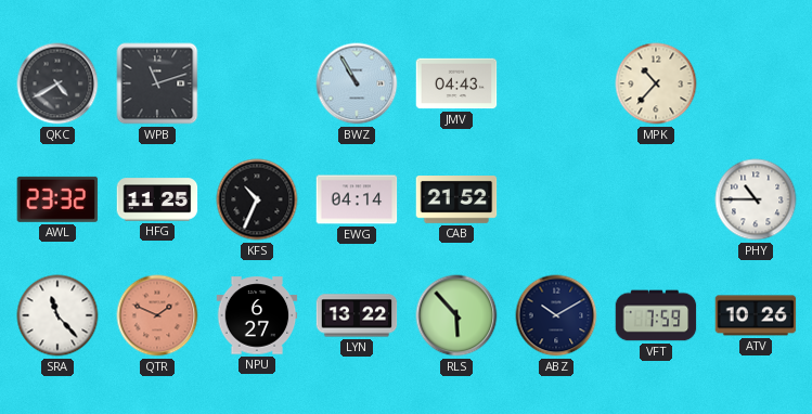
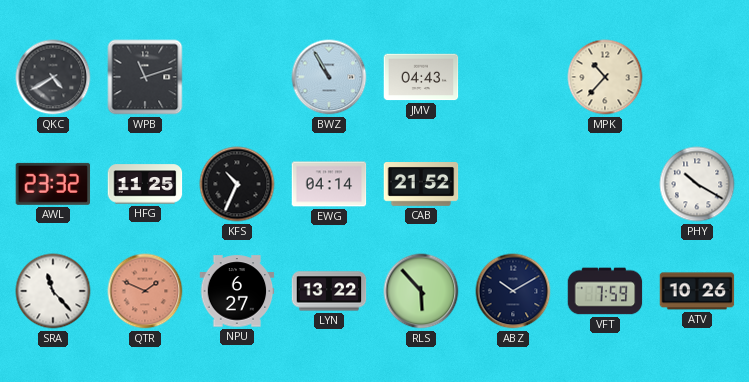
PHY: 10:45 -> 10:20 (697, 184)
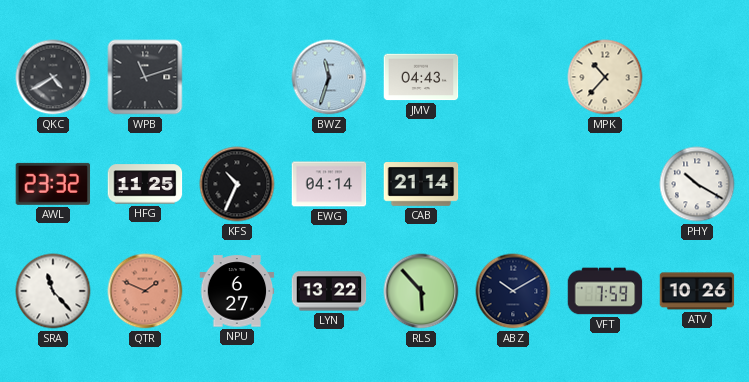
BWZ: 10:55 -> 11:33 (329, 77)
CAB: 21:52 -> 21:14 (421, 185)
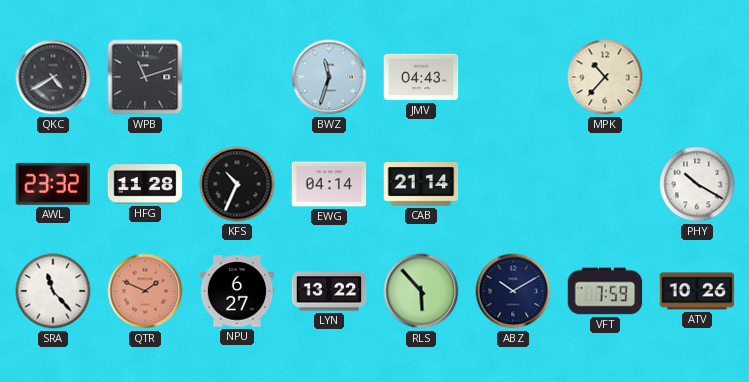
HFG: 11:25 -> 11:28 (145, 184)
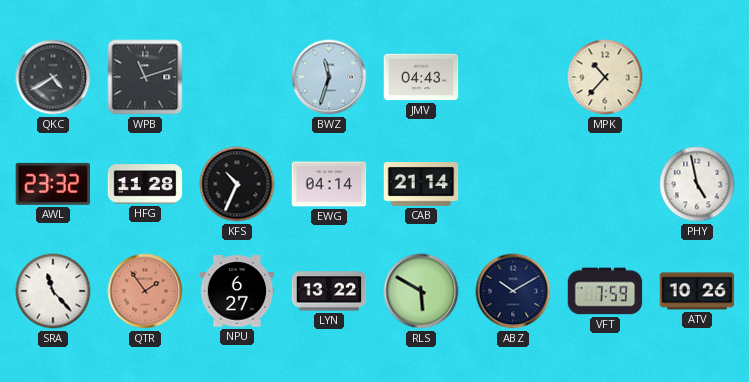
PHY: 10:20 -> 4:58 (697, 184)
QTR: 1:49 -> 1:54 (145, 291)
RLS: 5:53 -> 5:50 (421, 291)
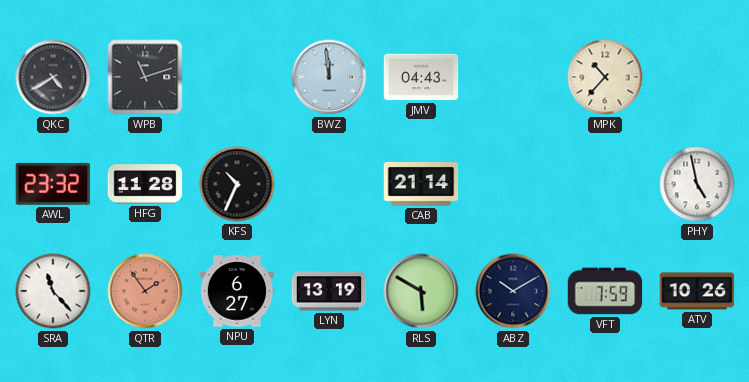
BWZ: 11:33 -> 11:59 (329, 77)
EWG: 04:14 -> none (329, 184)
LYN: 13:22 -> 13:19 (329, 291)
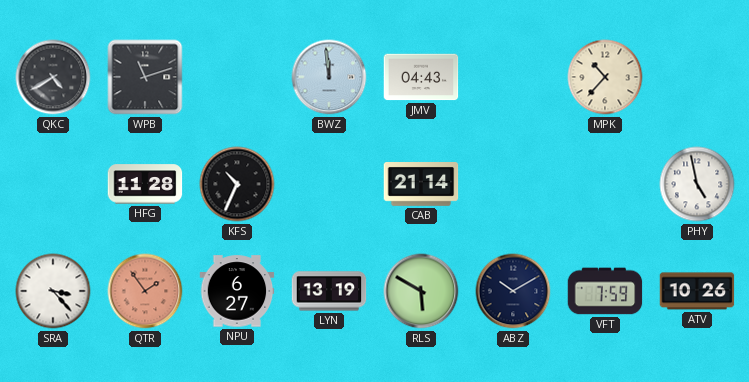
AWL: 23:32 -> none (53, 184)
SRA: 11:23 -> 3:23 (53, 291)
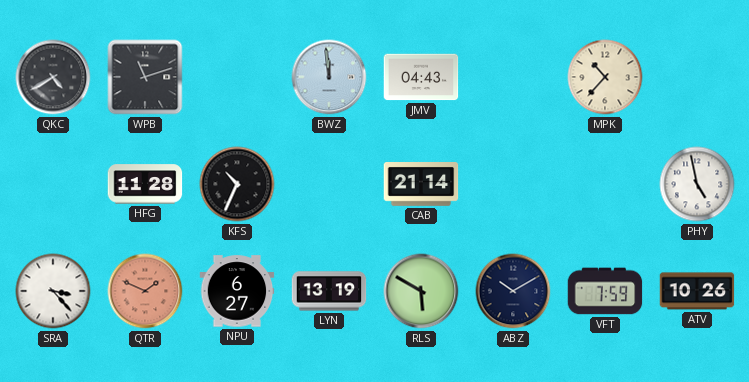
QTR: 1:54 -> 1:49 (145, 291)
